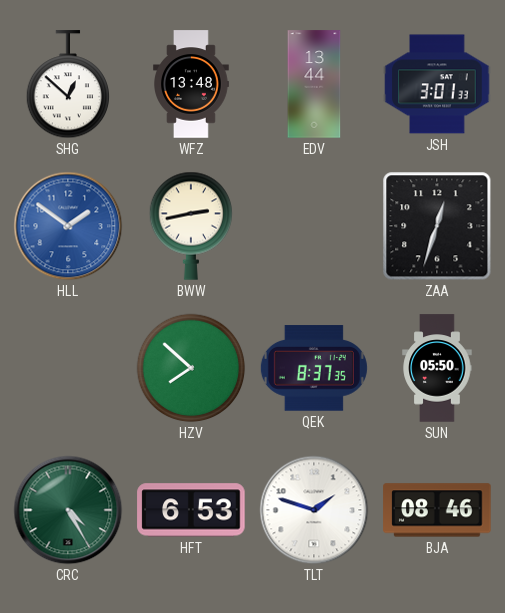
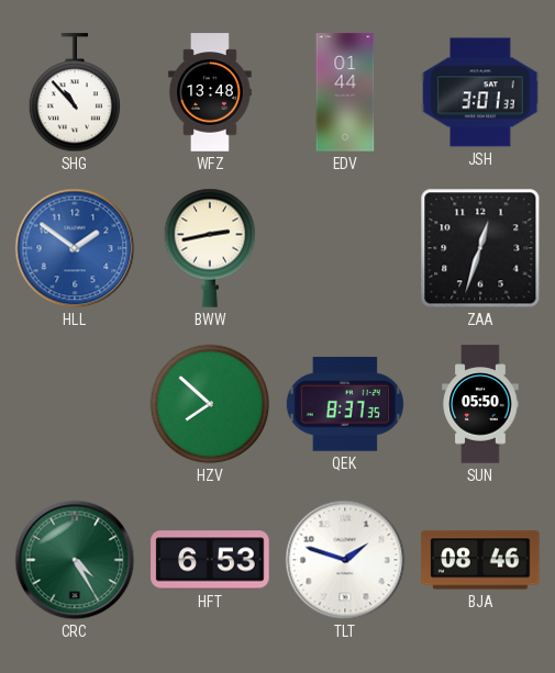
SHG: 12:52 -> 10:53 (74, 93)
EDV: 13:44 -> 01:44 (345, 92)
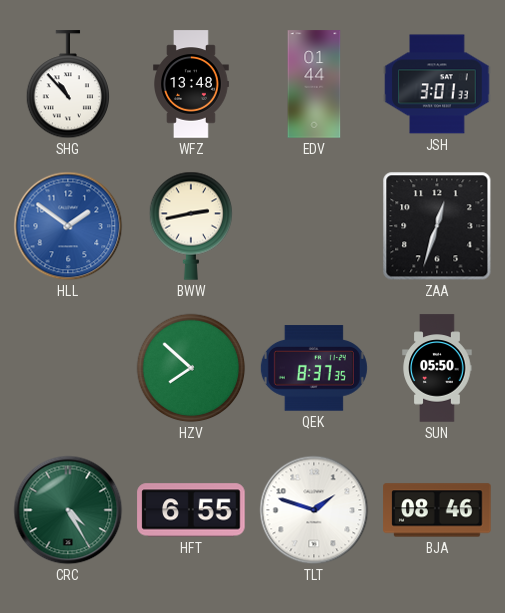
HFT: 6:53 -> 6:55 (191, 510)
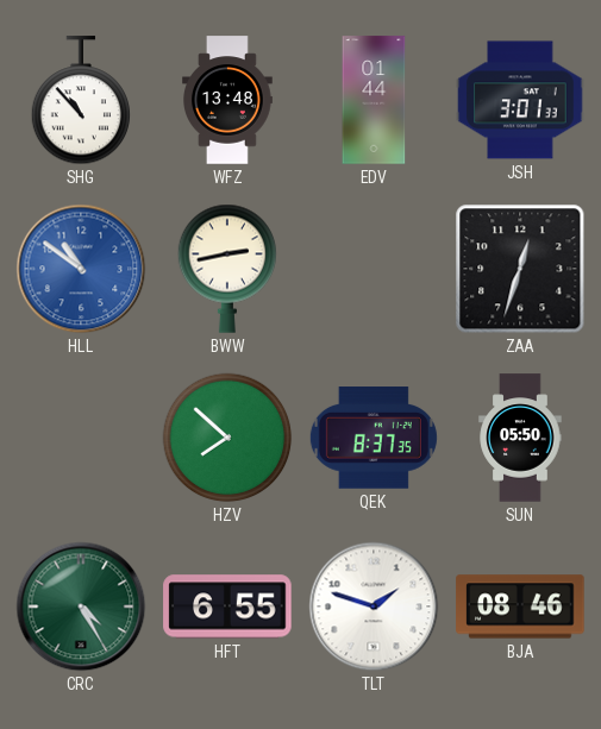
HLL: 1:51 -> 10:51 (81, 269)
